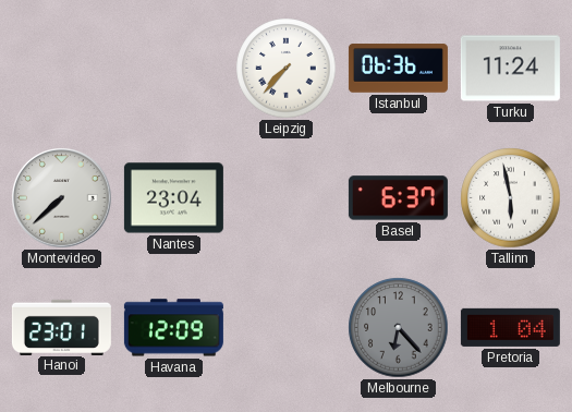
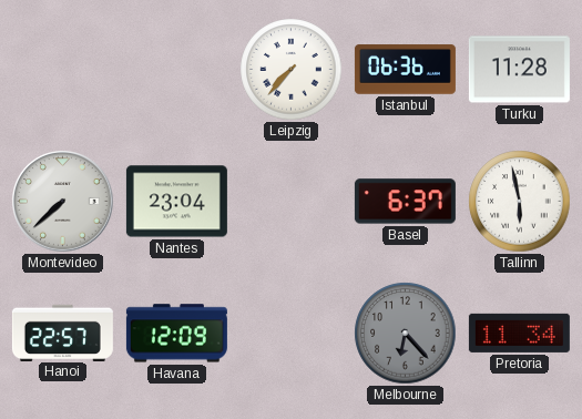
Turku: 11:24 -> 11:28 (519, 70)
Hanoi: 23:01 -> 22:57 (62, 333)
Pretoria: 1:04 -> 11:34 (519, 333)
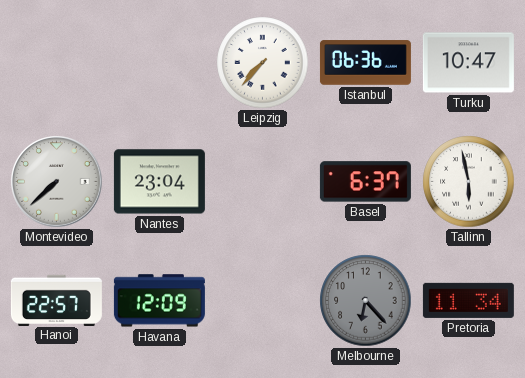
Turku: 11:28 -> 10:47 (468, 63)
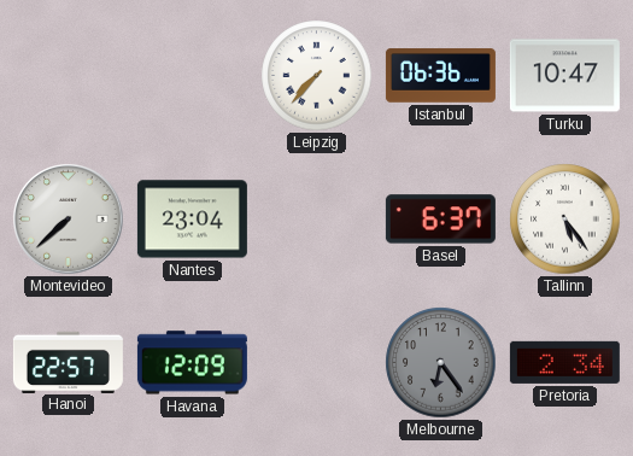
Tallinn: 5:58 -> 5:24 (565, 220)
Melbourne: 6:23 -> 6:24 (441, 363)
Pretoria: 11:34 -> 2:34 (564, 362)
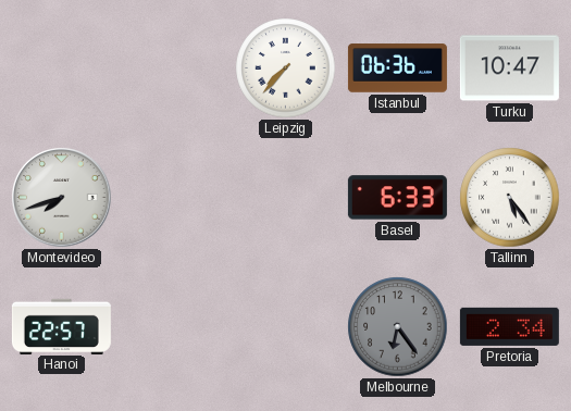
Montevideo: 7:38 -> 7:42 (62, 198)
Nantes: 23:04 -> none (192, 220)
Basel: 6:37 -> 6:33 (397, 198)
Havana: 12:09 -> none (192, 363)
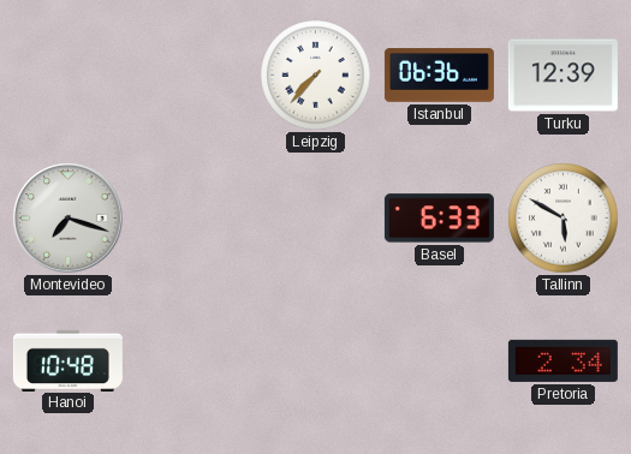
Turku: 10:47 -> 12:39 (562, 76)
Montevideo: 7:42 -> 7:18 (69, 219)
Tallinn: 5:24 -> 5:50 (564, 219)
Hanoi: 22:57 -> 10:48 (67, 360)
Melbourne: 6:24 -> none (398, 327)
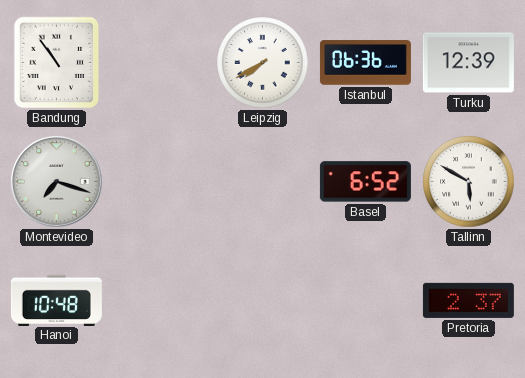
Bandung: none -> 10:54 (57, 63)
Leipzig: 7:37 -> 7:40 (263, 63)
Basel: 6:33 -> 6:52 (365, 182)
Pretoria: 2:34 -> 2:37 (468, 300)
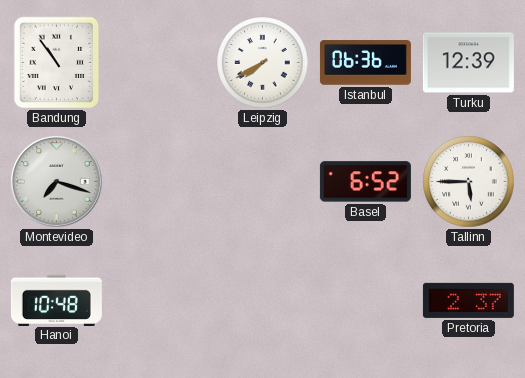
Tallinn: 5:50 -> 5:45 (469, 182)
